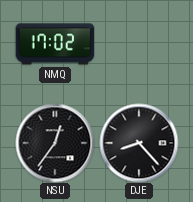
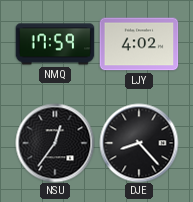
NMQ: 17:02 -> 17:59 (55, 44)
LJY: none -> 4:02 (139, 44)
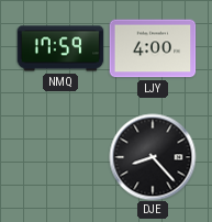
LJY: 4:02 -> 4:00 (153, 48)
NSU: 12:36 -> none (55, 143)
